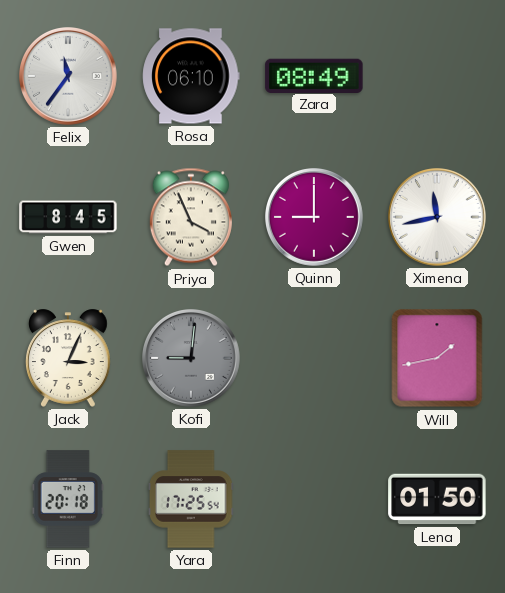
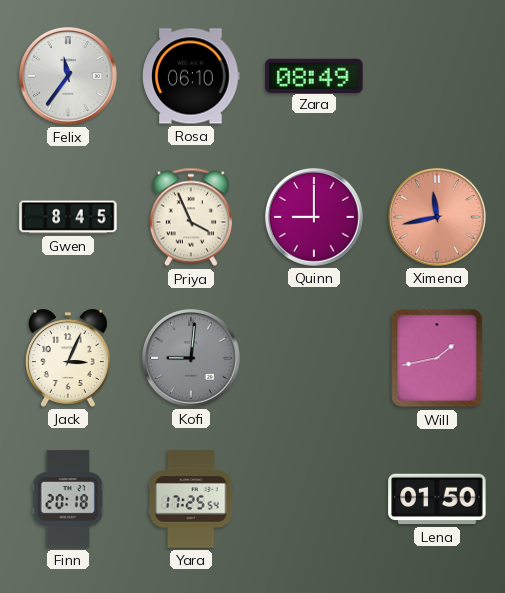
Ximena dial: white -> salmon (438, 218)
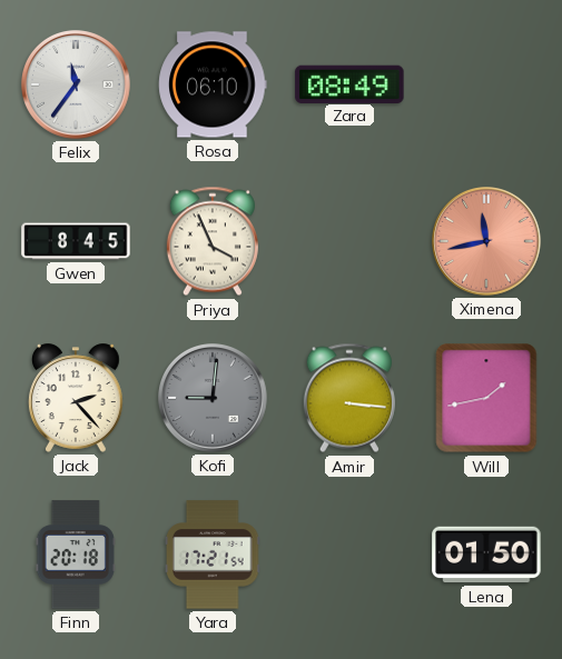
Quinn: 9:00 -> none (315, 218)
Jack: 3:04 -> 2:23 (76, 398)
Amir: none -> 3:16 (349, 398)
Yara: 17:25 -> 17:21 (214, 555)
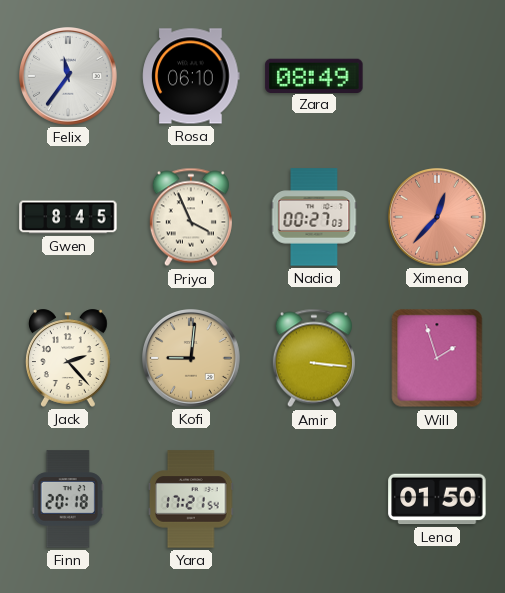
Nadia: none -> 00:27 (314, 217)
Ximena: 11:43 -> 12:37 (438, 218)
Kofi dial: grey -> champagne (192, 359)
Will: 1:43 -> 1:57 (437, 358)
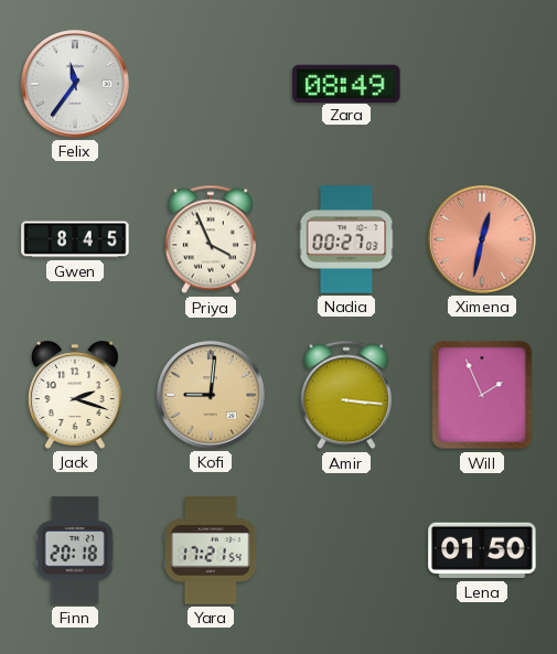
Rosa: 06:10 -> none (191, 76)
Ximena: 12:37 -> 12:32 (483, 240)
Jack: 2:23 -> 2:18 (75, 395)
Will: 1:57 -> 1:56 (482, 395)
